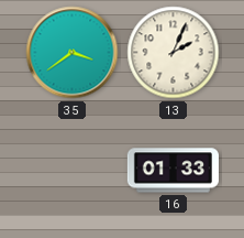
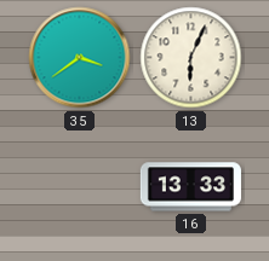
13: 2:04 -> 6:04 (191, 58)
16: 01:33 -> 13:33 (190, 187)
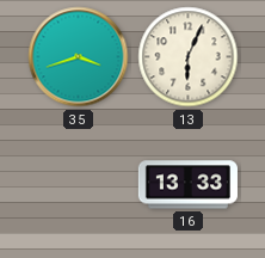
35: 3:39 -> 3:42 (79, 57)
